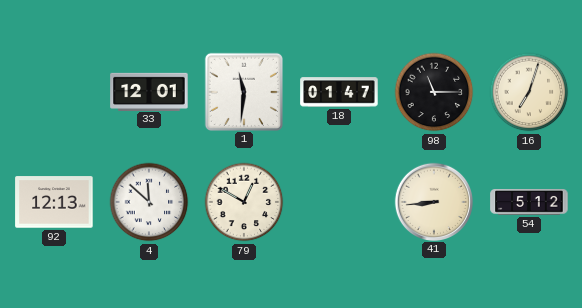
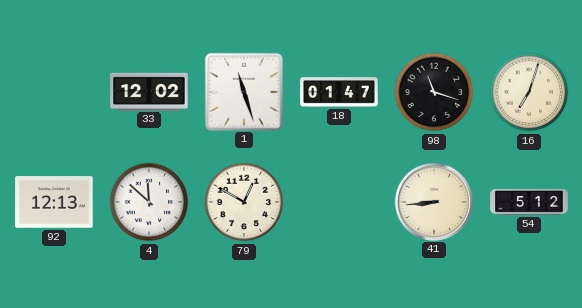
33: 12:01 -> 12:02 (149, 91)
1: 11:31 -> 11:27 (243, 91)
98: 11:15 -> 11:18 (434, 92)
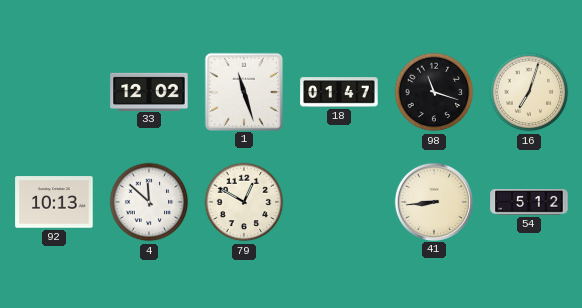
92: 12:13 -> 10:13 (54, 202)
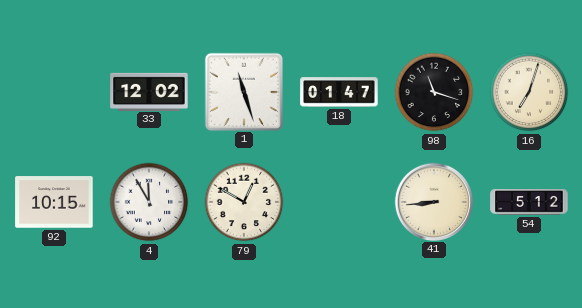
92: 10:13 -> 10:15 (54, 202)
4: 11:52 -> 11:55 (149, 202)
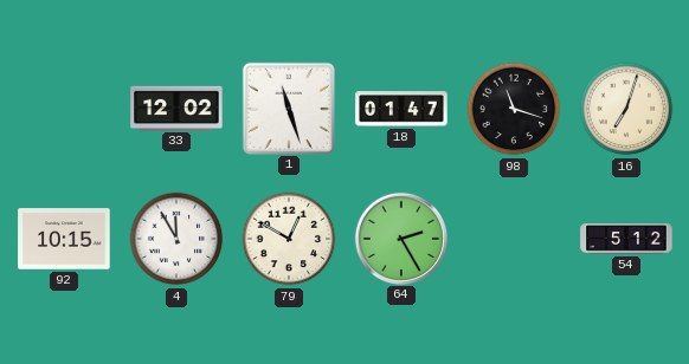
64: none -> 2:25 (400, 238)
41: 8:44 -> none (433, 201)
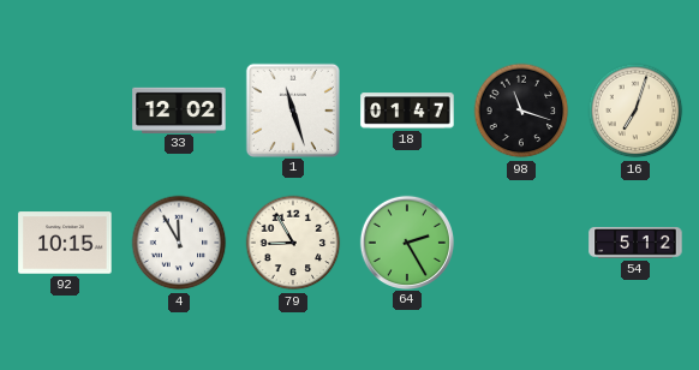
79: 12:50 -> 8:55 (293, 243)
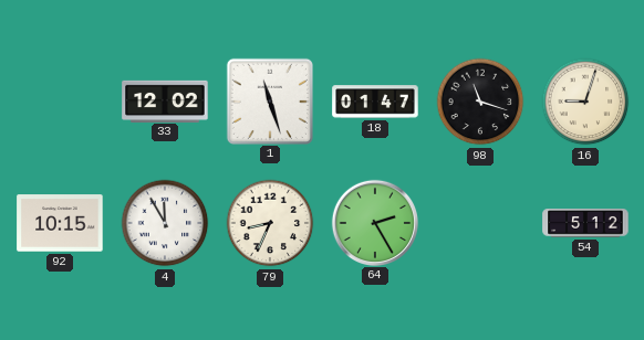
16: 7:03 -> 9:03 (585, 102)
79: 8:55 -> 8:34 (270, 223)
